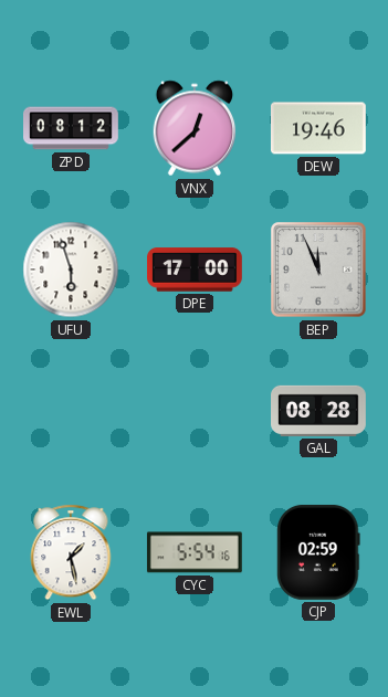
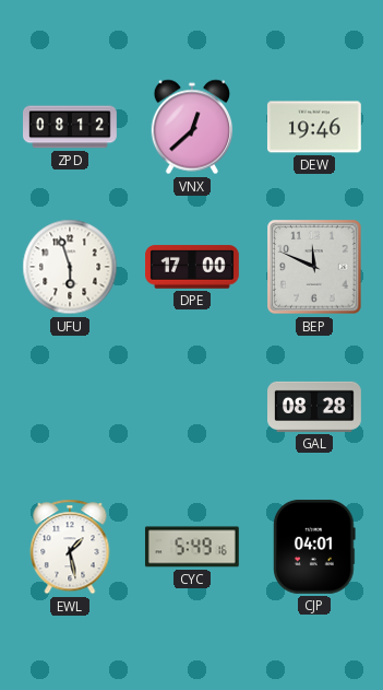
BEP: 11:56 -> 11:49 (314, 267)
CYC: 5:54 -> 5:49 (192, 547)
CJP: 02:59 -> 04:01 (314, 547)
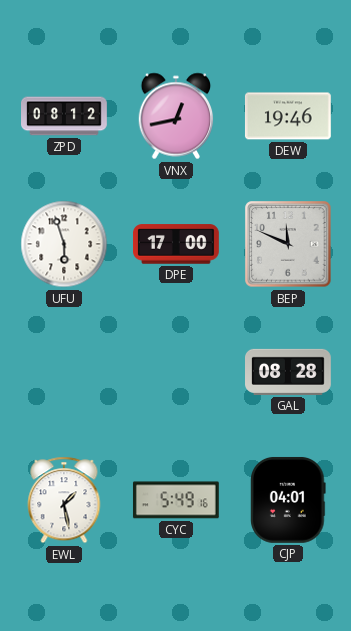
VNX: 12:38 -> 12:43 (176, 116)
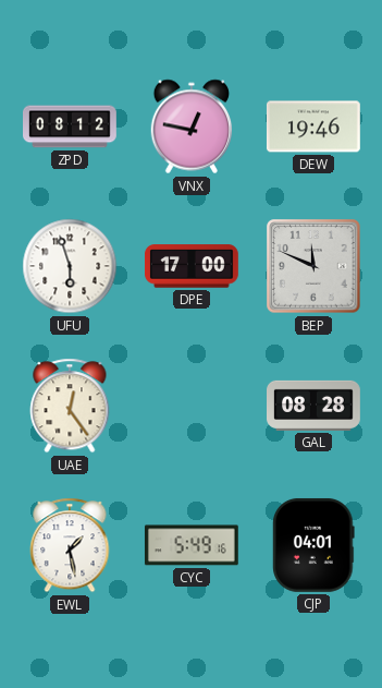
VNX: 12:43 -> 12:47 (192, 126)
UAE: none -> 12:24 (70, 406)
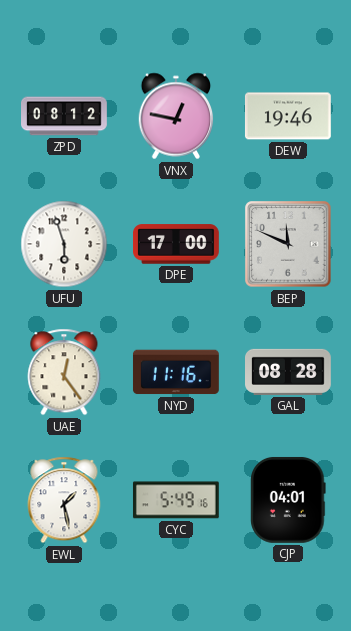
NYD: none -> 11:16 (176, 372)
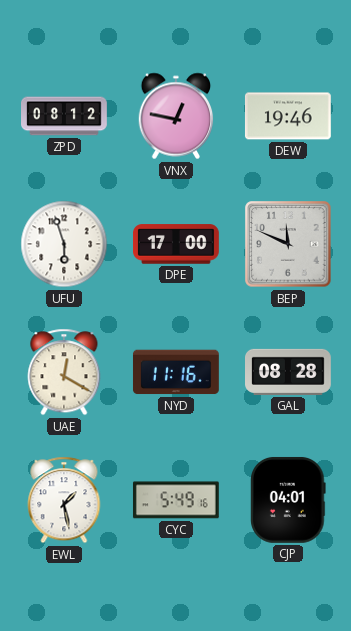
UAE: 12:24 -> 12:20 (64, 372)
